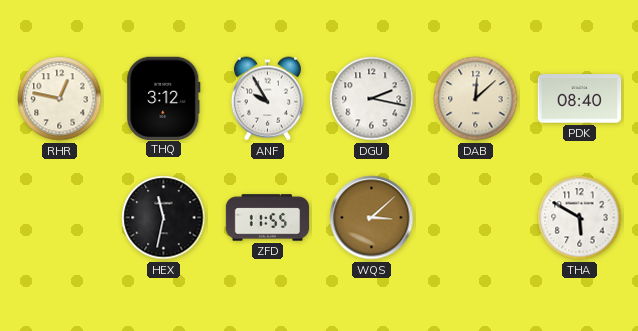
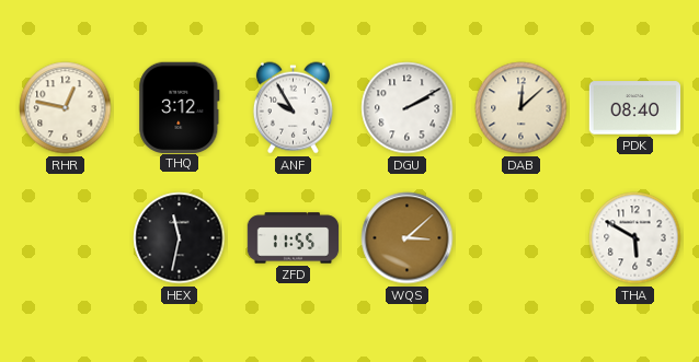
DGU: 2:17 -> 2:10 (408, 108)
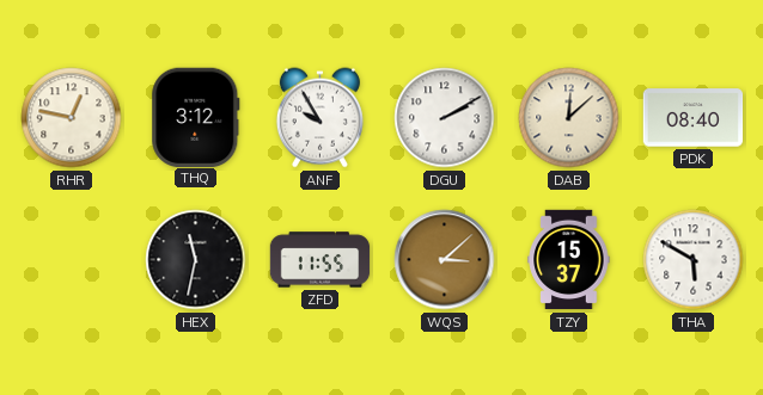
TZY: none -> 15:37 (569, 260)
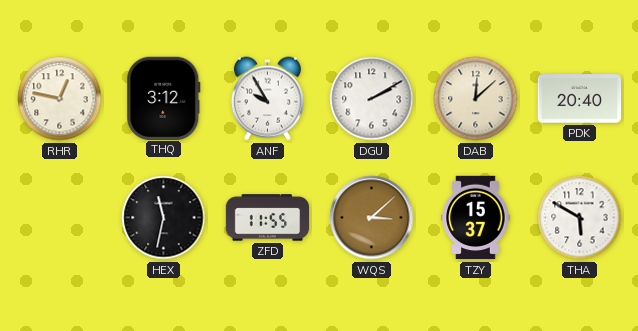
PDK: 08:40 -> 20:40 (580, 99)
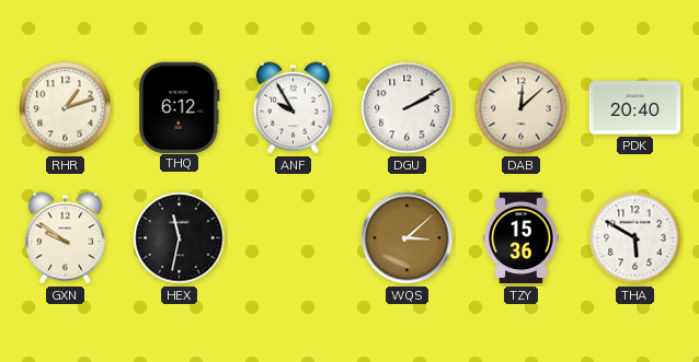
RHR: 12:47 -> 1:12 (66, 108)
THQ: 3:12 -> 6:12 (180, 107)
GXN: none -> 9:51 (65, 238)
ZFD: 11:55 -> none (268, 218)
TZY: 15:37 -> 15:36 (522, 238)
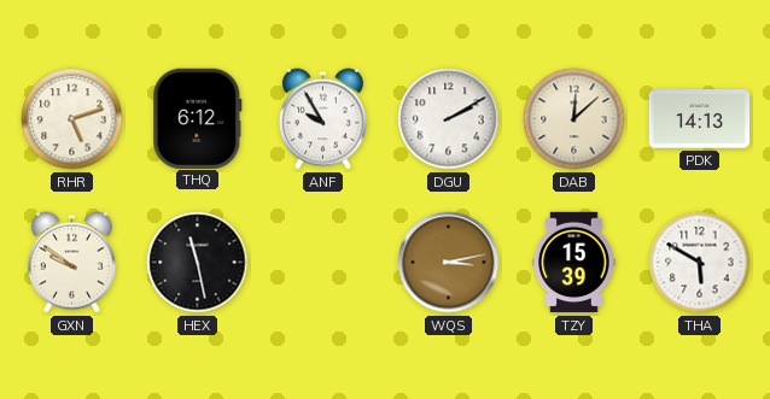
RHR: 1:12 -> 5:12 (72, 119)
PDK: 20:40 -> 14:13 (700, 119)
HEX: 11:32 -> 11:28 (198, 263)
WQS: 3:08 -> 3:13 (449, 263)
TZY: 15:36 -> 15:39 (574, 263)
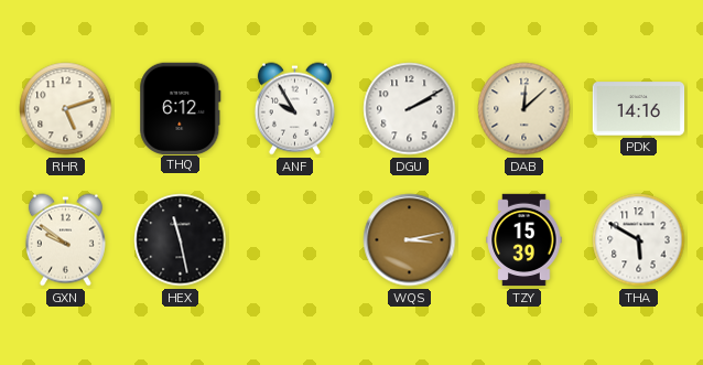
PDK: 14:13 -> 14:16 (639, 109)
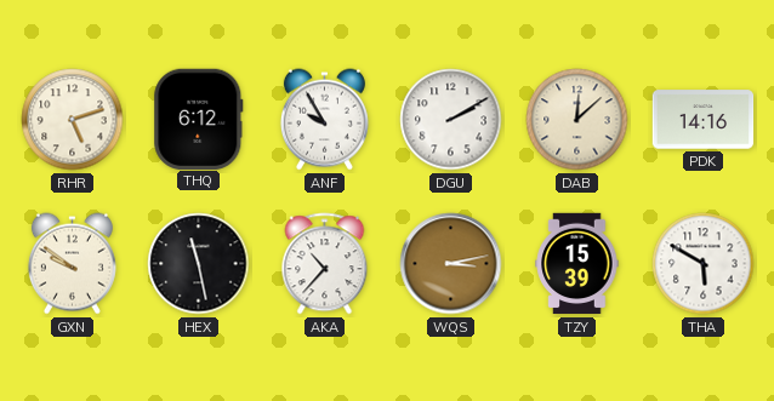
AKA: none -> 10:37 (325, 264)
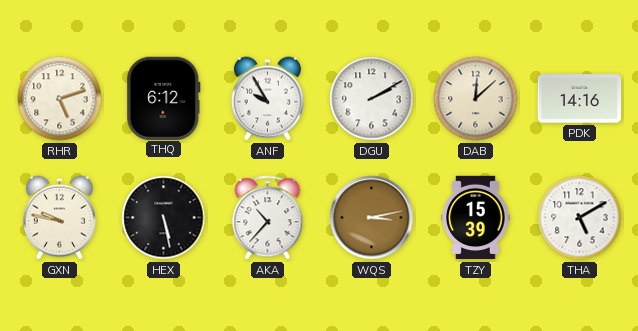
GXN: 9:51 -> 9:47 (59, 218)
HEX: 11:28 -> 5:28 (164, 218)
THA: 5:50 -> 5:10 (580, 218)
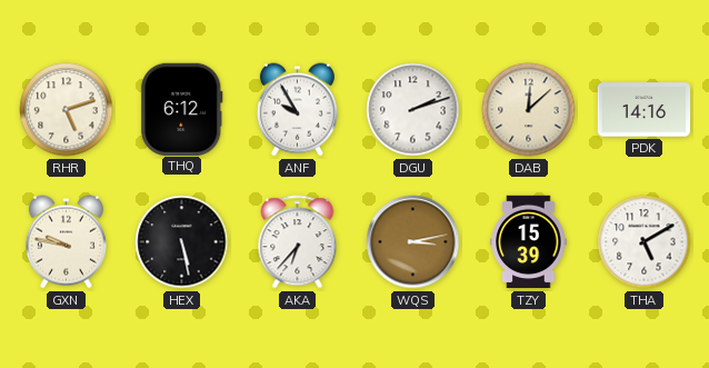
DGU: 2:10 -> 2:12 (413, 110)
AKA: 10:37 -> 6:37 (298, 242)
